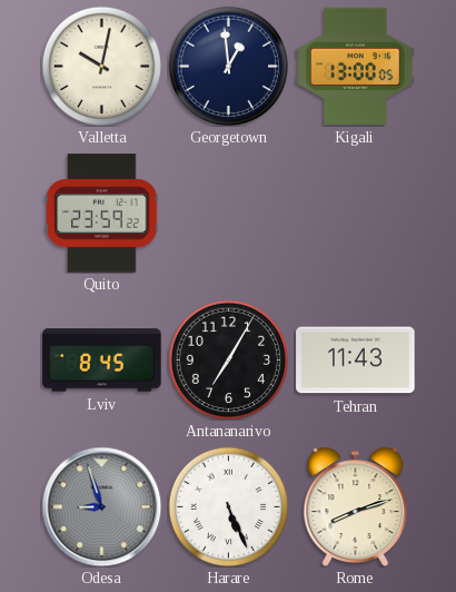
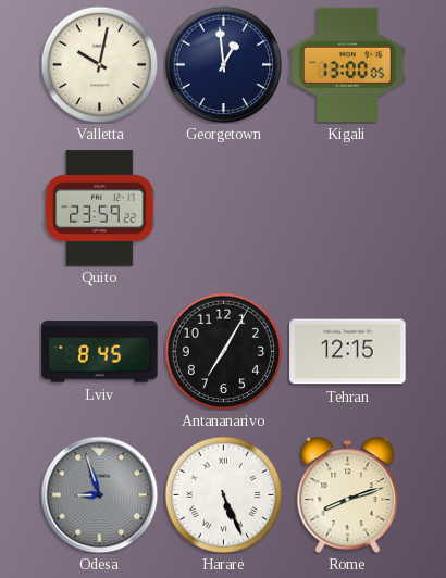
Tehran: 11:43 -> 12:15 (348, 352)
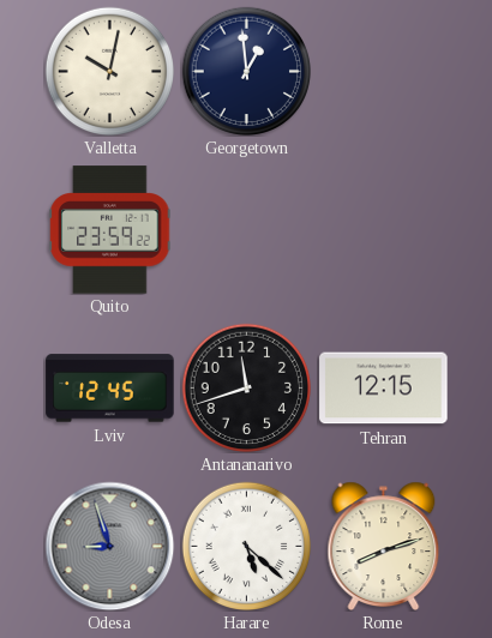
Kigali: 13:00 -> none (348, 64)
Lviv: 8:45 -> 12:45 (110, 389)
Antananarivo: 7:05 -> 11:42 (246, 387)
Harare: 5:26 -> 5:22 (246, 546)
